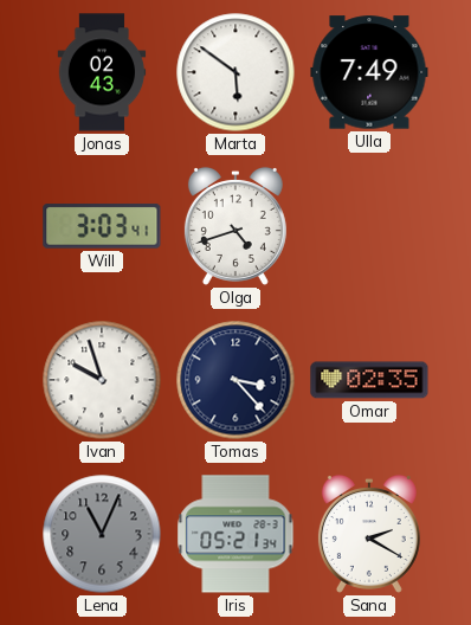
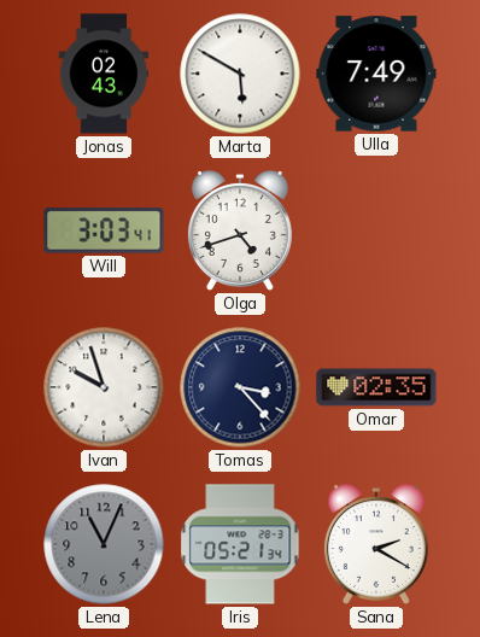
Marta: 5:51 -> 5:50 (240, 74)
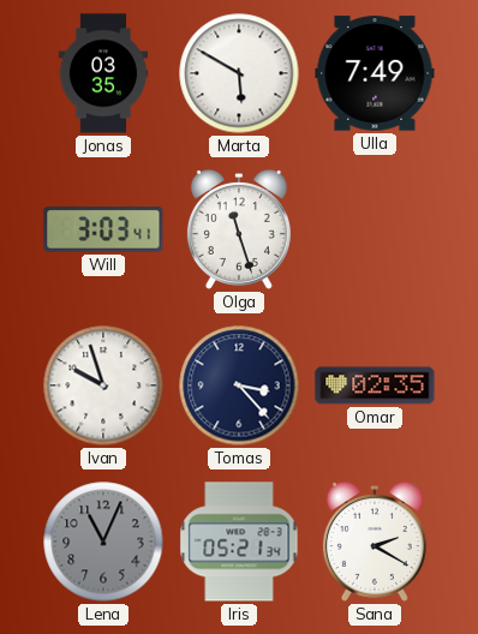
Jonas: 02:43 -> 03:35 (103, 73)
Olga: 4:42 -> 11:27 (239, 229)
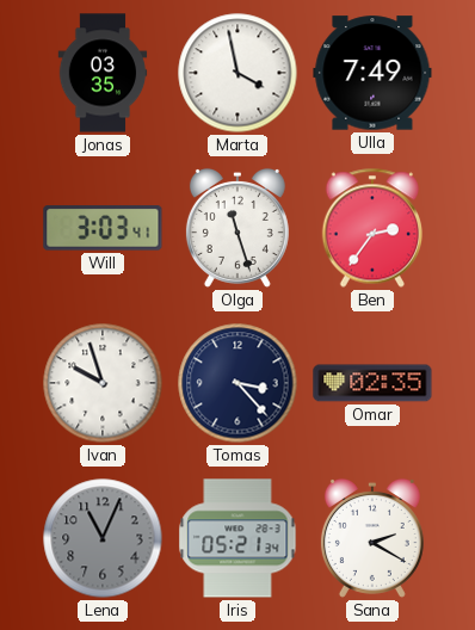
Marta: 5:50 -> 3:58 (237, 73)
Ben: none -> 2:36 (371, 228)
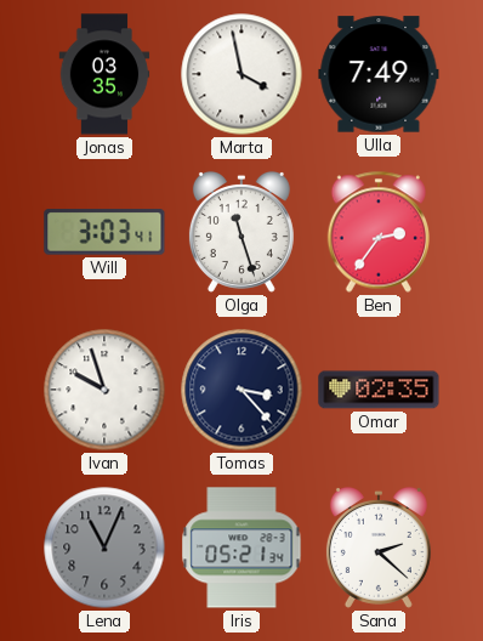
Sana: 2:20 -> 2:22 (379, 548)
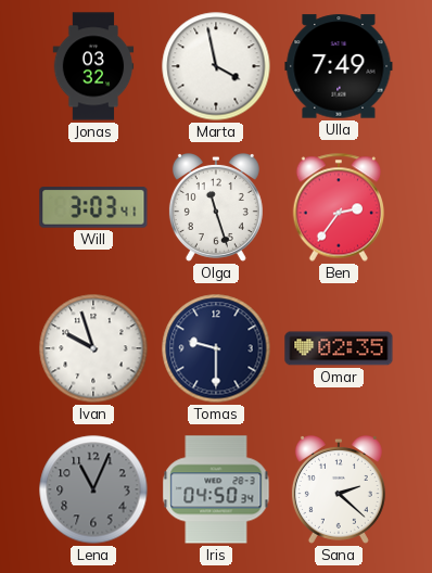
Jonas: 03:35 -> 03:32 (93, 66)
Tomas: 3:23 -> 9:30 (216, 348)
Iris: 05:21 -> 04:50 (216, 489)
